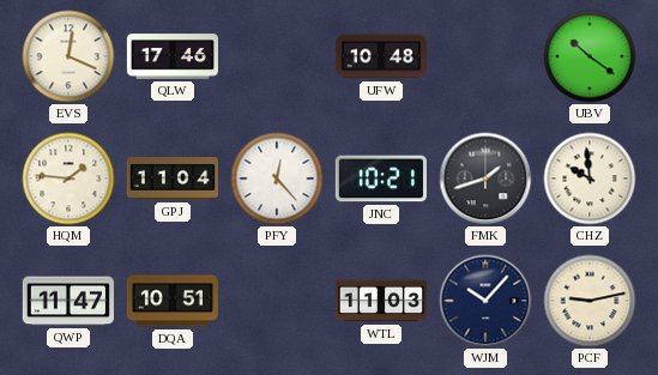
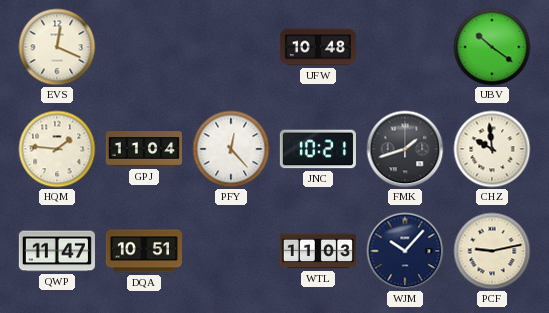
QLW: 17:46 -> none (171, 56)
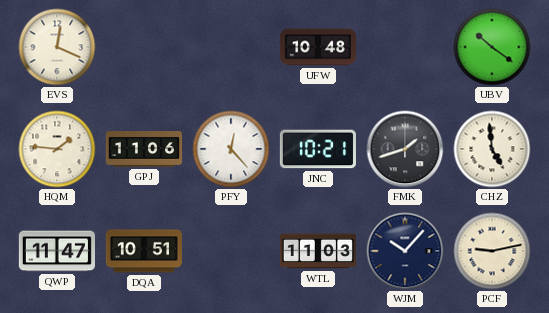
GPJ: 11:04 -> 11:06 (143, 150)
CHZ: 9:59 -> 4:59 (492, 149)
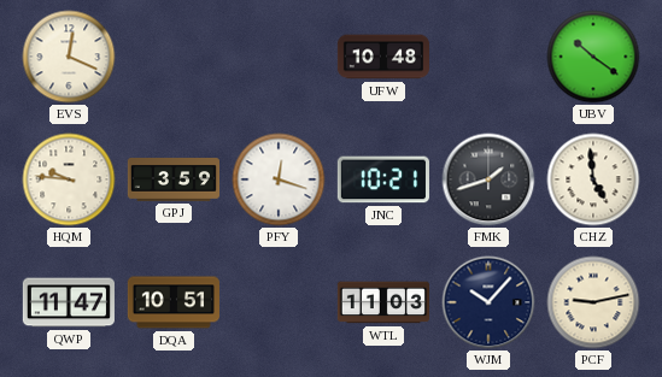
HQM: 1:46 -> 9:46 (69, 179)
GPJ: 11:06 -> 3:59 (172, 181)
PFY: 12:23 -> 12:18 (279, 179)
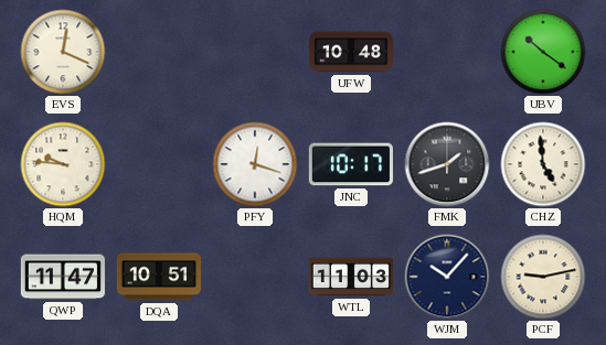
GPJ: 3:59 -> none (172, 181)
JNC: 10:21 -> 10:17 (351, 164)
